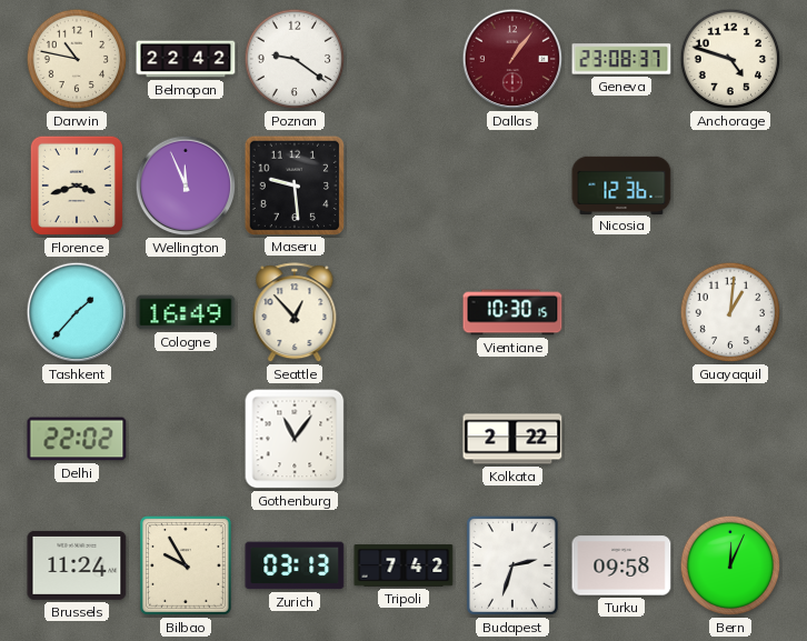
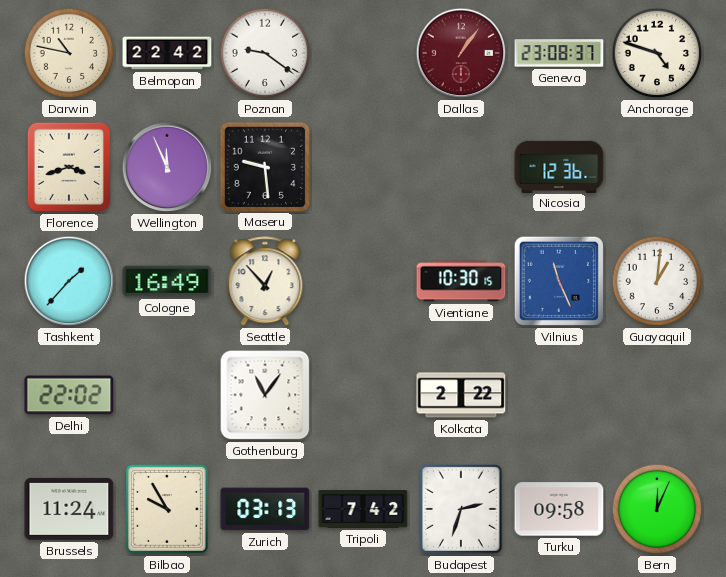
Vilnius: none -> 11:26 (559, 281)
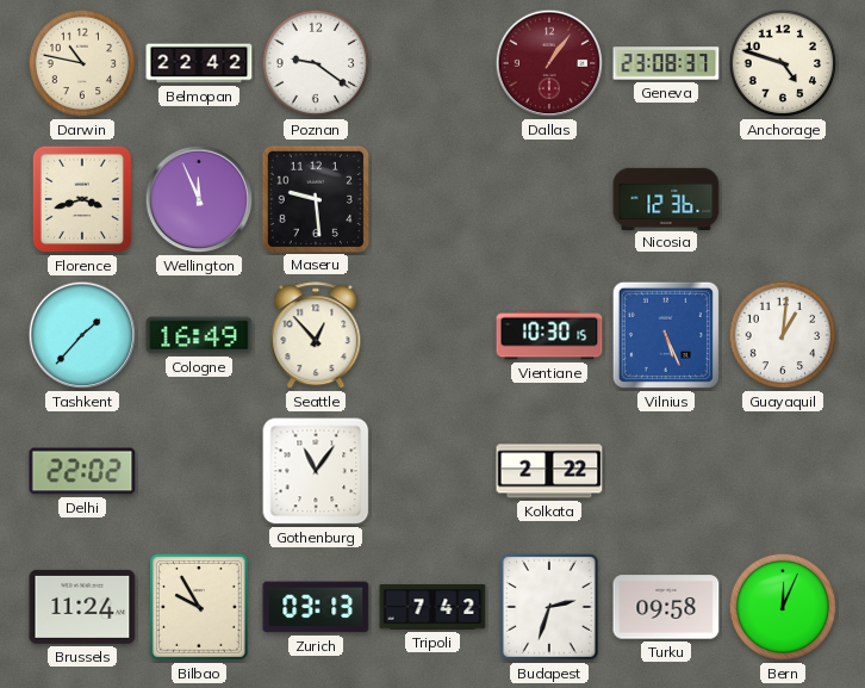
Vilnius: 11:26 -> 5:26 (666, 335)
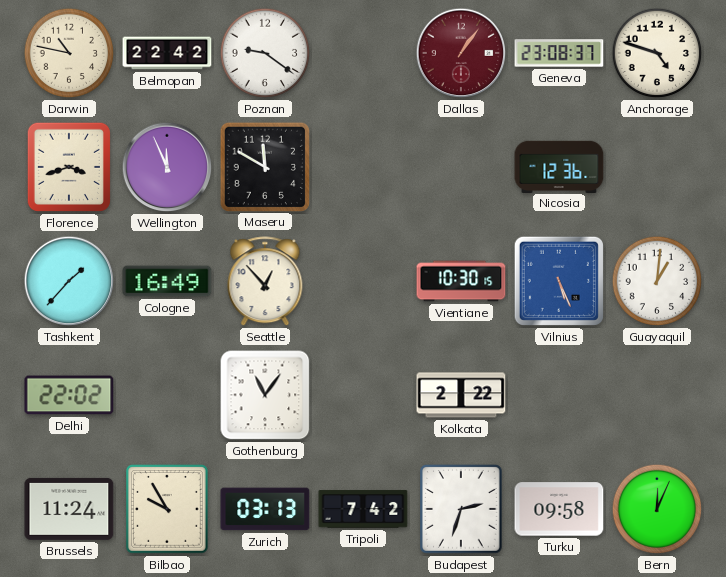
Maseru: 9:29 -> 11:50 (264, 166)
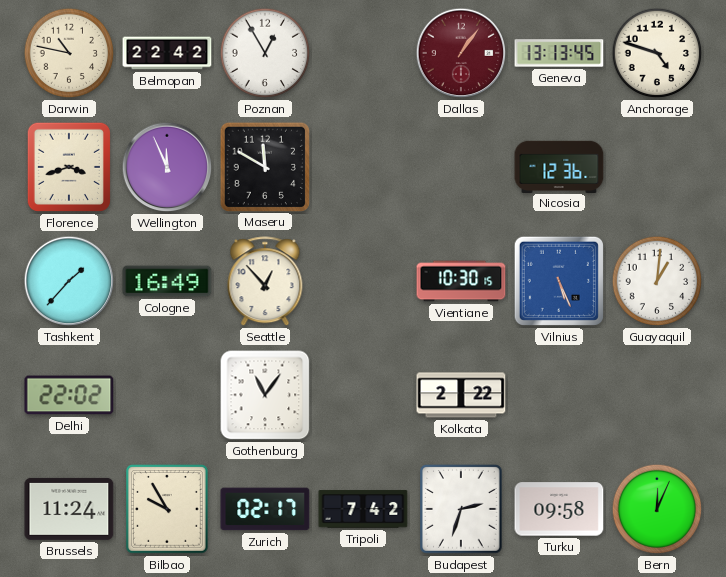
Poznan: 9:21 -> 12:55 (265, 53)
Geneva: 23:08 -> 13:13 (559, 53)
Zurich: 03:13 -> 02:17 (265, 509)
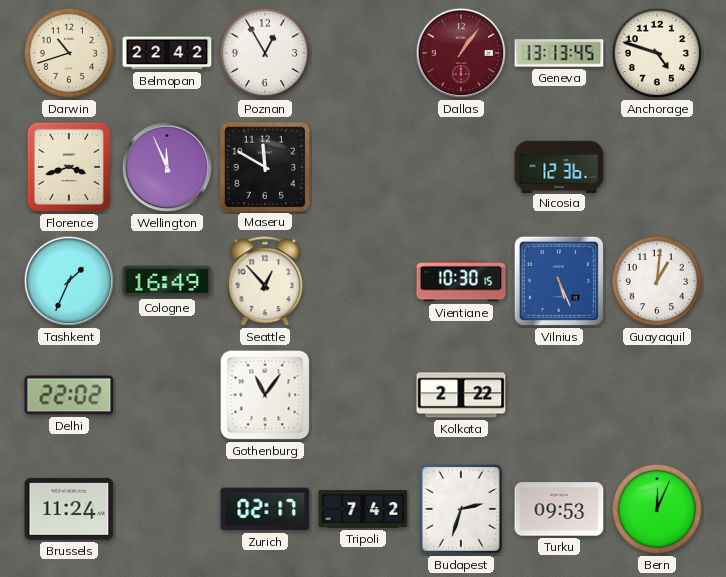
Darwin: 10:47 -> 10:42 (69, 53)
Tashkent: 1:37 -> 1:34 (69, 281)
Bilbao: 9:55 -> none (168, 510)
Turku: 09:58 -> 09:53 (559, 509)
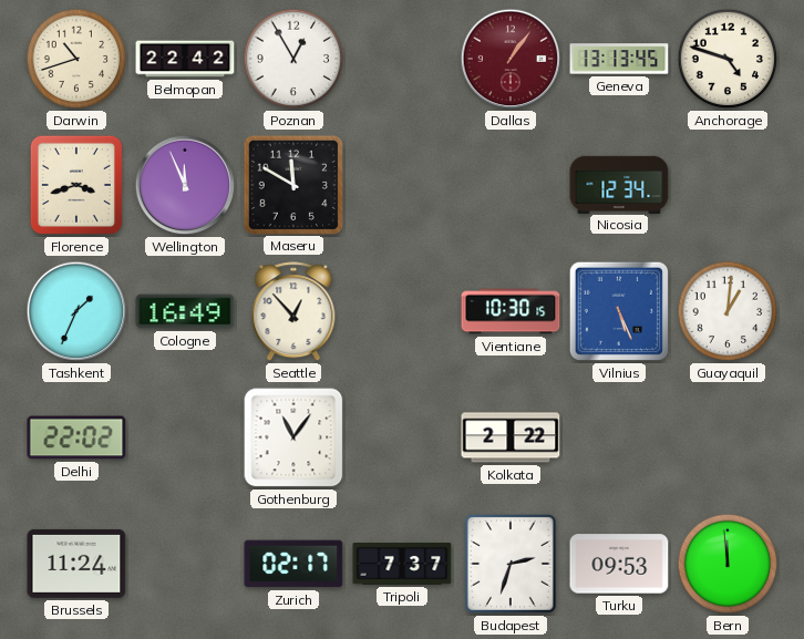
Nicosia: 12:36 -> 12:34 (619, 184)
Tripoli: 7:42 -> 7:37 (402, 564)
Bern: 12:04 -> 11:59 (728, 564)
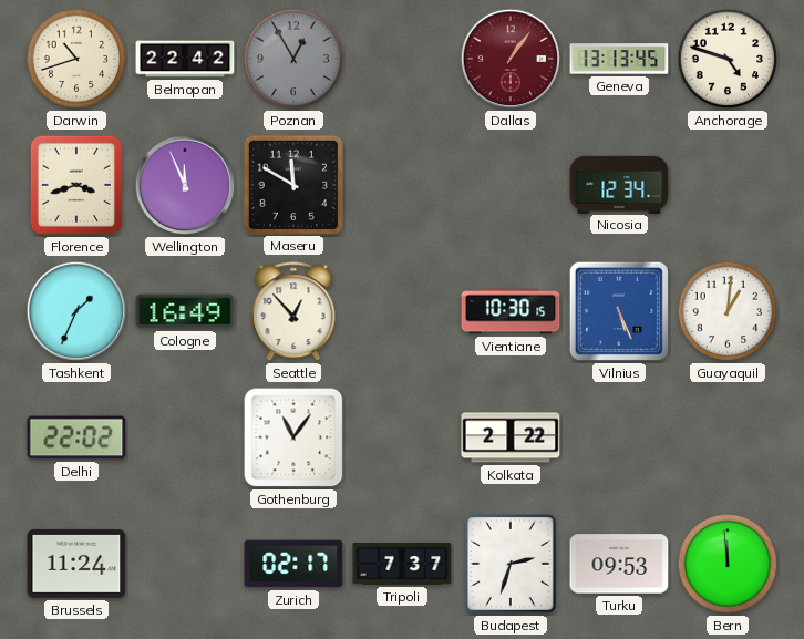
Poznan dial: white -> grey (293, 59)
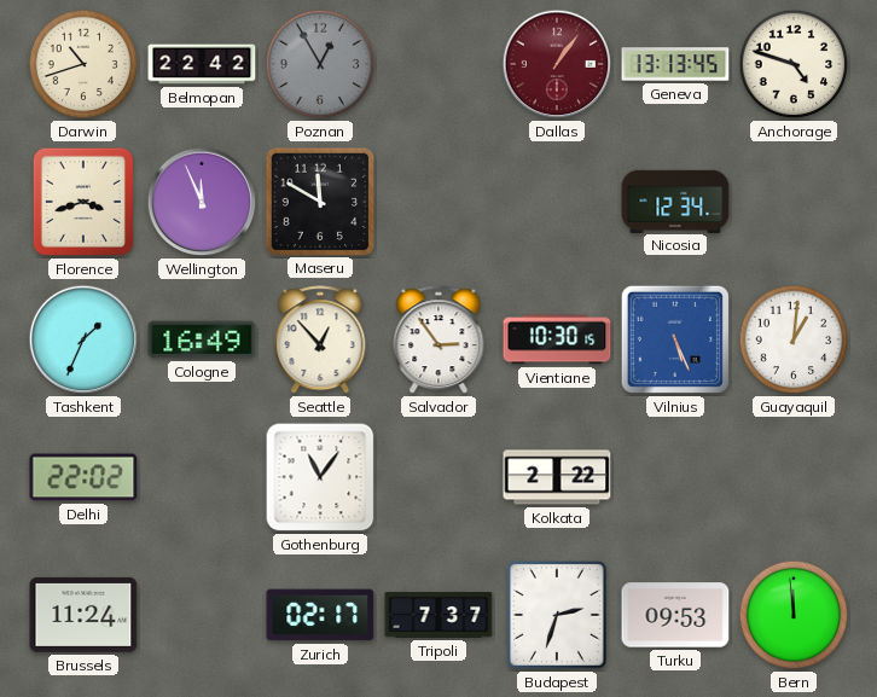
Salvador: none -> 2:54 (438, 341)
